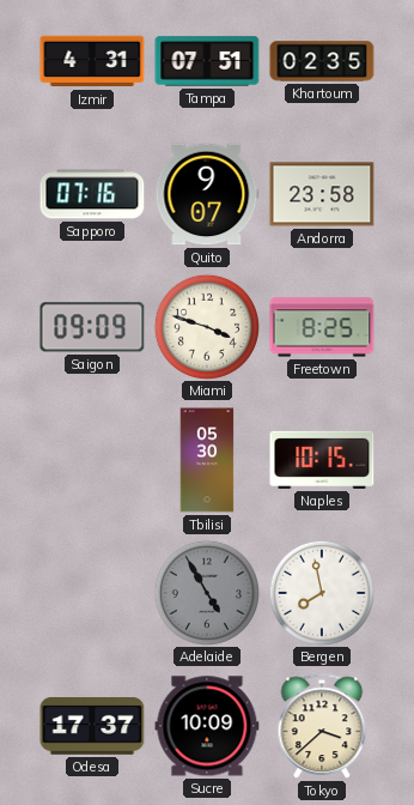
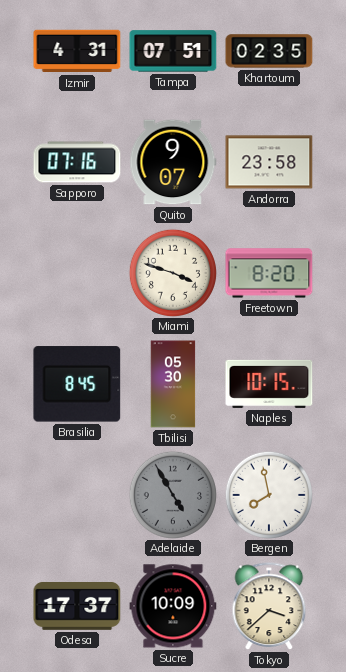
Saigon: 09:09 -> none (92, 327)
Freetown: 8:25 -> 8:20 (269, 273)
Brasilia: none -> 8:45 (77, 384)
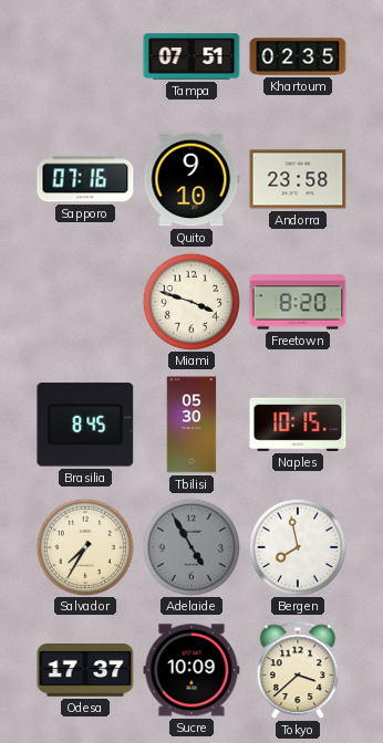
Izmir: 4:31 -> none (77, 51)
Quito: 9:07 -> 9:10 (191, 179)
Salvador: none -> 7:35 (84, 546)
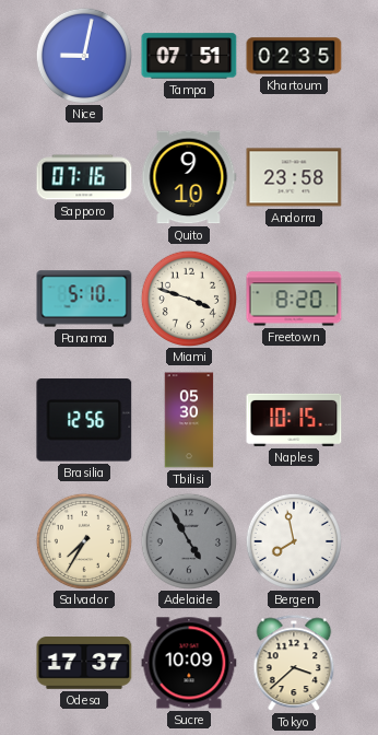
Nice: none -> 9:02 (83, 55)
Panama: none -> 5:10 (84, 299)
Brasilia: 8:45 -> 12:56 (84, 420)
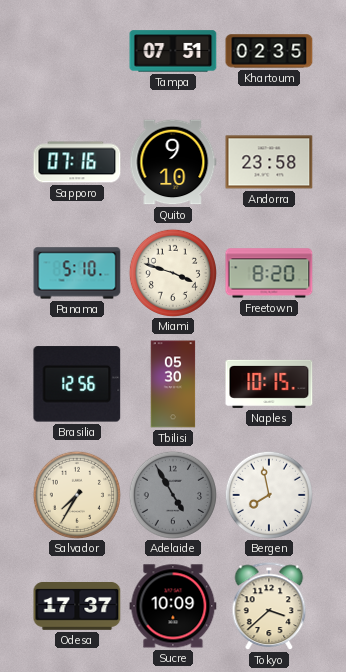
Nice: 9:02 -> none (83, 55)
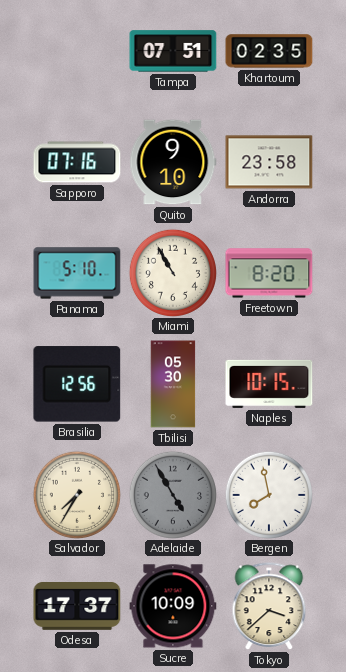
Miami: 3:48 -> 10:55 (172, 272)
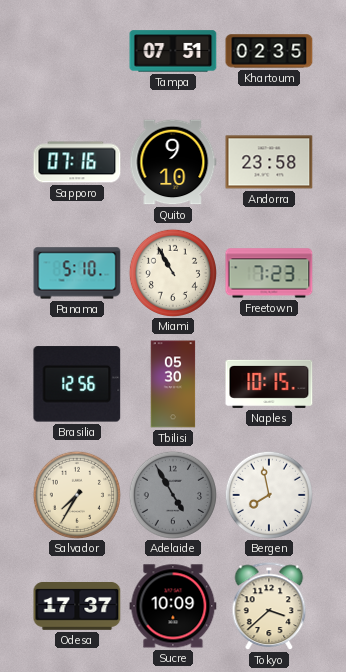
Freetown: 8:20 -> 7:23 (269, 273)
